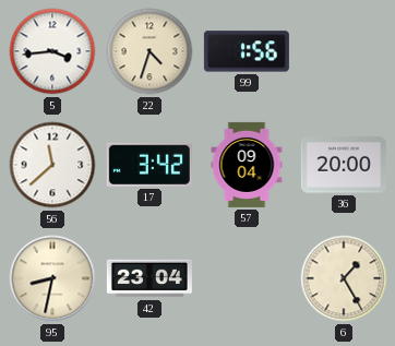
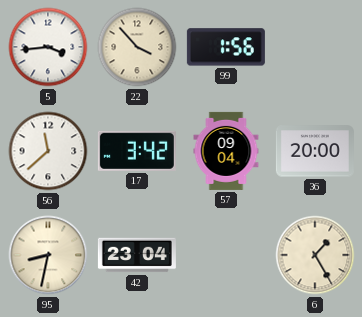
22: 4:33 -> 3:53 (137, 47)
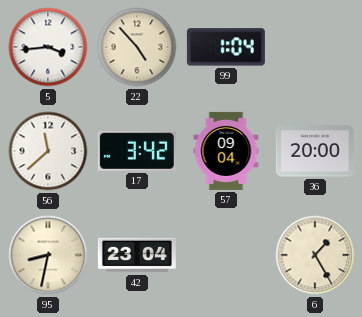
22: 3:53 -> 4:53 (137, 47)
99: 1:56 -> 1:04 (226, 47)
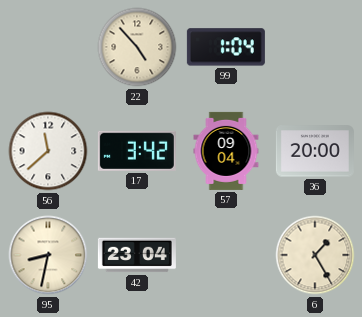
5: 3:44 -> none (48, 47)
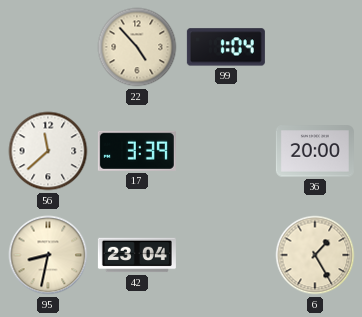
17: 3:42 -> 3:39 (137, 151)
57: 09:04 -> none (226, 151)
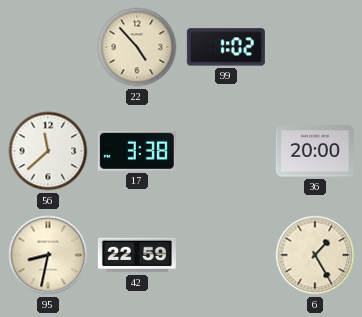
99: 1:04 -> 1:02 (226, 47)
17: 3:39 -> 3:38 (137, 151)
42: 23:04 -> 22:59 (137, 255)
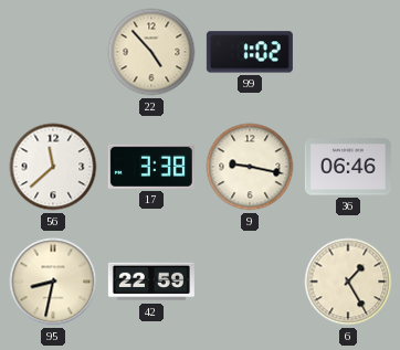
9: none -> 9:17 (250, 167)
36: 20:00 -> 06:46 (348, 167)
